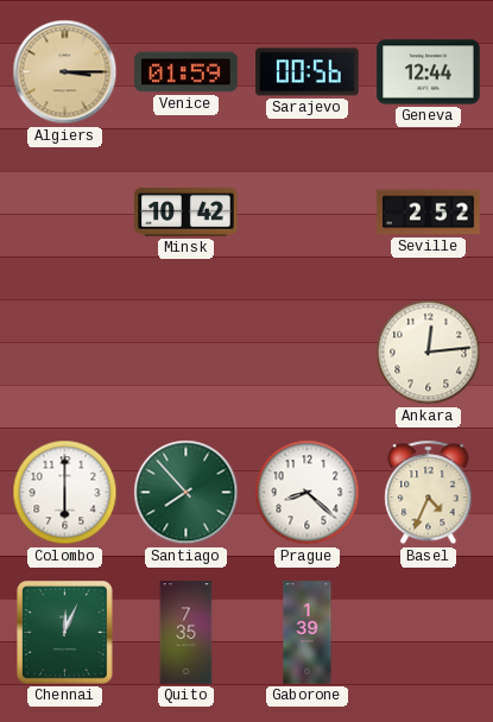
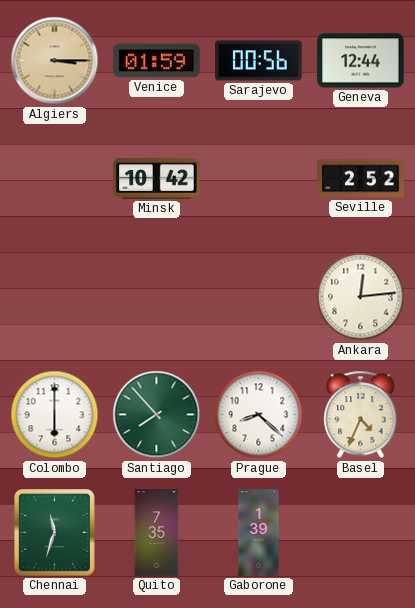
Chennai: 12:04 -> 11:33 (55, 533)
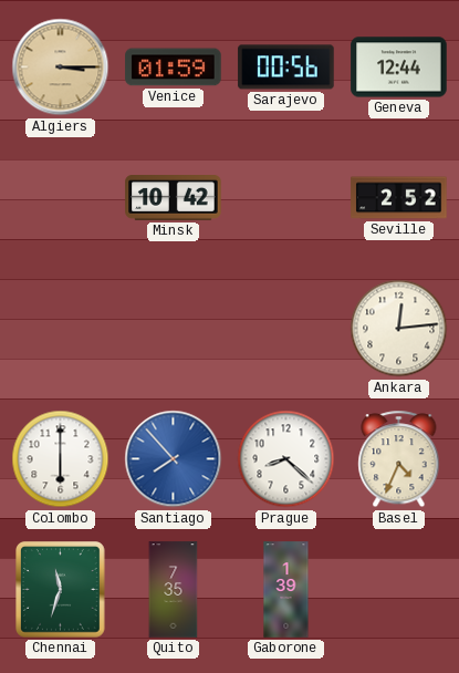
Santiago dial: green -> blue (174, 459)
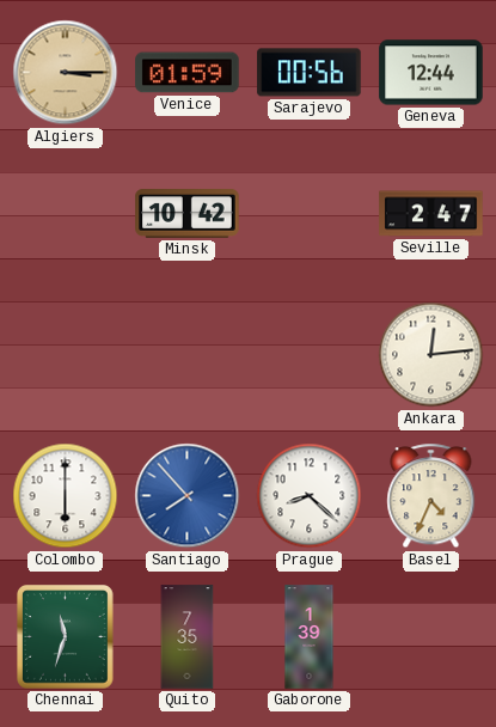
Seville: 2:52 -> 2:47 (431, 214)
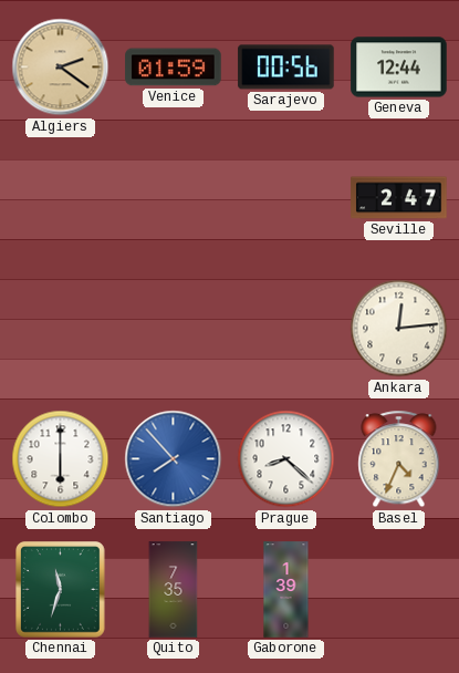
Algiers: 3:15 -> 2:21 (61, 68)
Minsk: 10:42 -> none (188, 214)
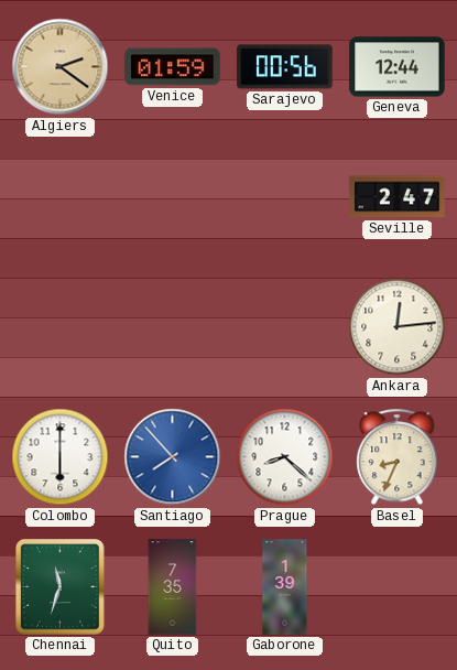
Basel: 4:34 -> 8:34 (398, 457)
